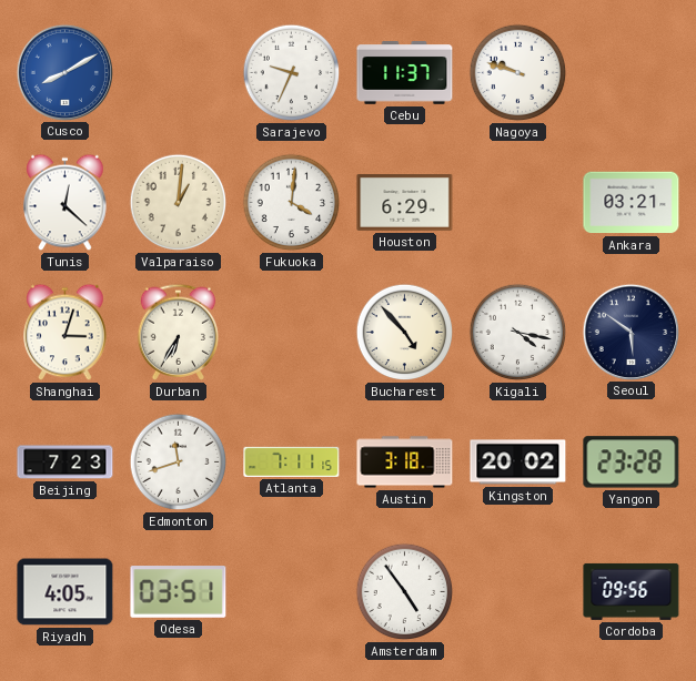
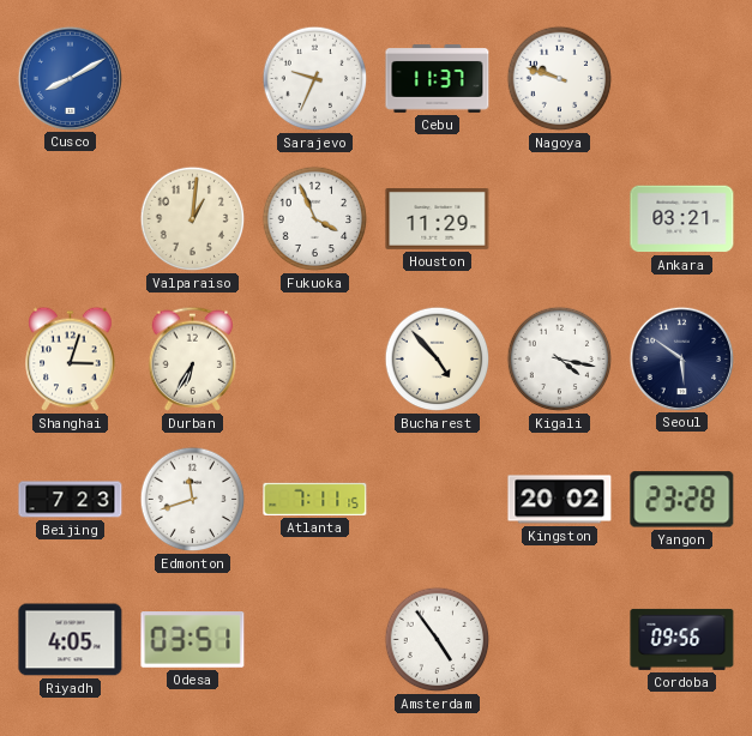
Tunis: 12:22 -> none (65, 203)
Fukuoka: 4:01 -> 3:56 (315, 219)
Houston: 6:29 -> 11:29 (438, 219)
Austin: 3:18 -> none (405, 463)
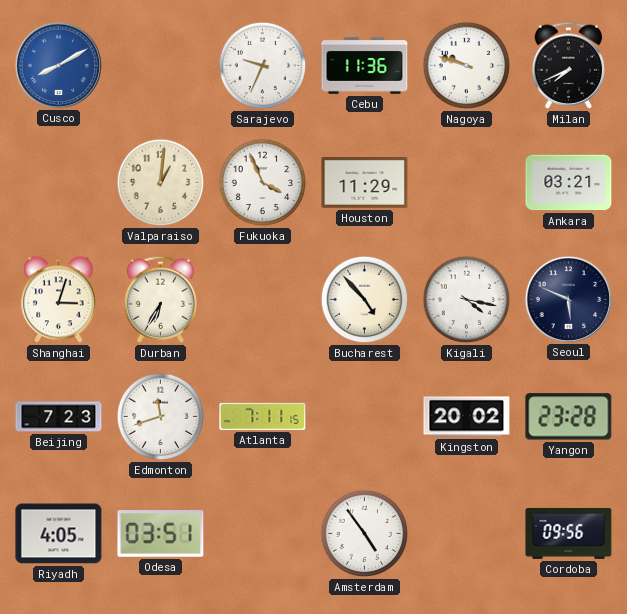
Cebu: 11:37 -> 11:36 (365, 66)
Milan: none -> 7:41 (569, 65)
Seoul: 5:51 -> 5:49 (568, 299)
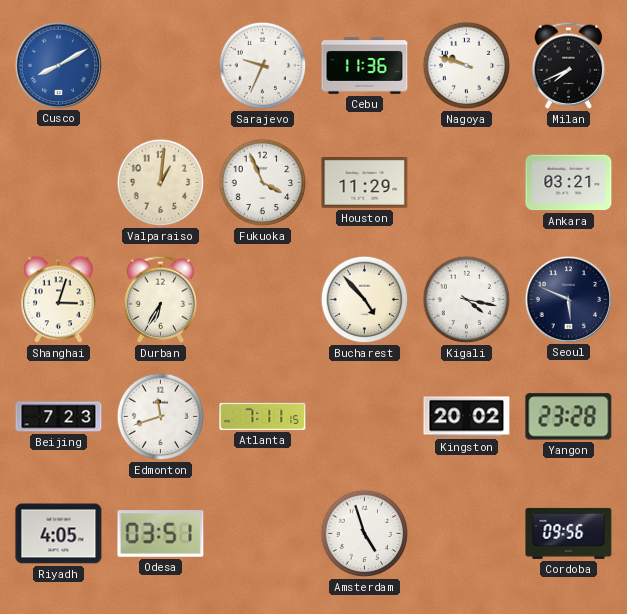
Amsterdam: 4:54 -> 4:57 (365, 534)
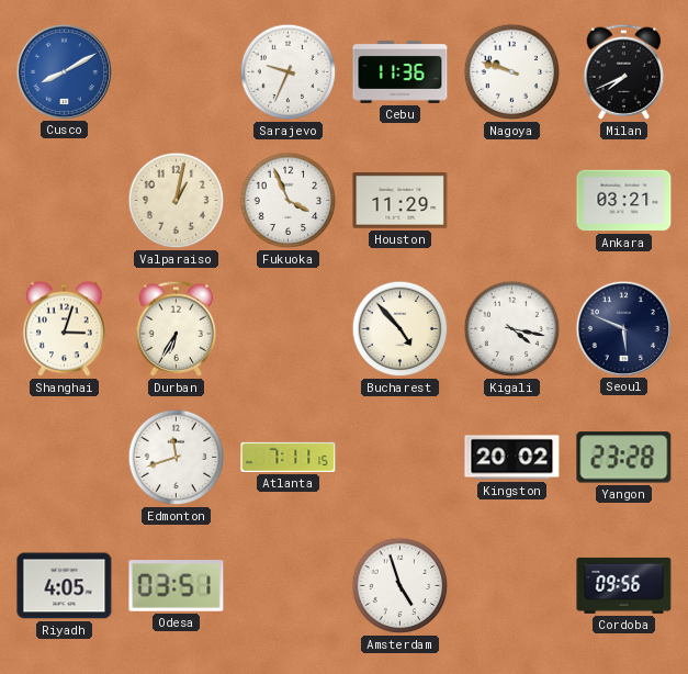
Valparaiso: 1:01 -> 1:02 (177, 201)
Beijing: 7:23 -> none (59, 417)
